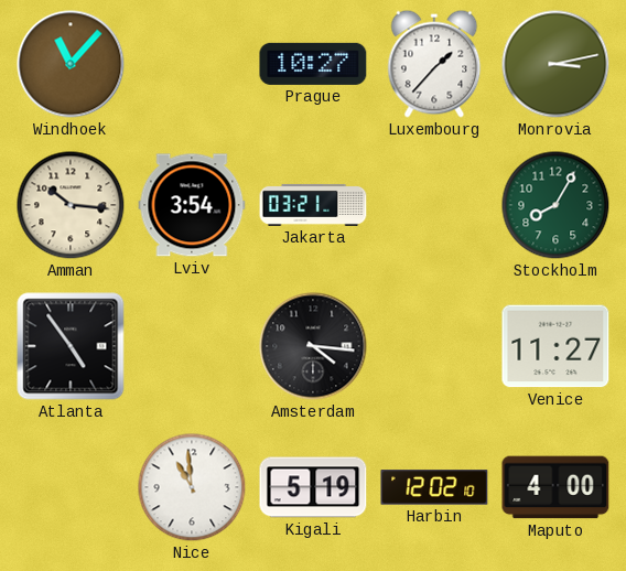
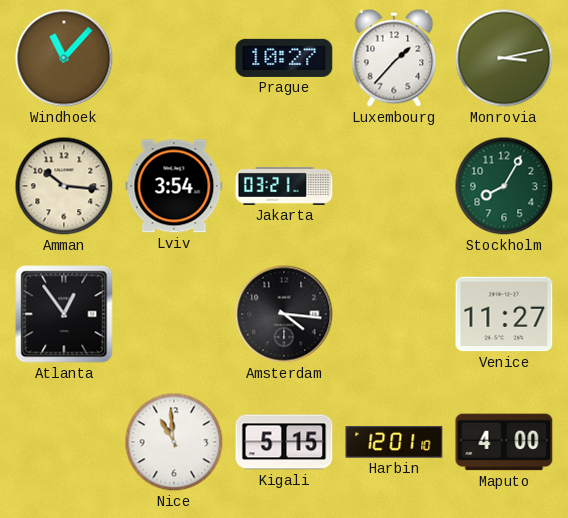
Atlanta: 4:54 -> 12:54 (64, 314)
Kigali: 5:19 -> 5:15 (284, 442)
Harbin: 12:02 -> 12:01 (394, 442)
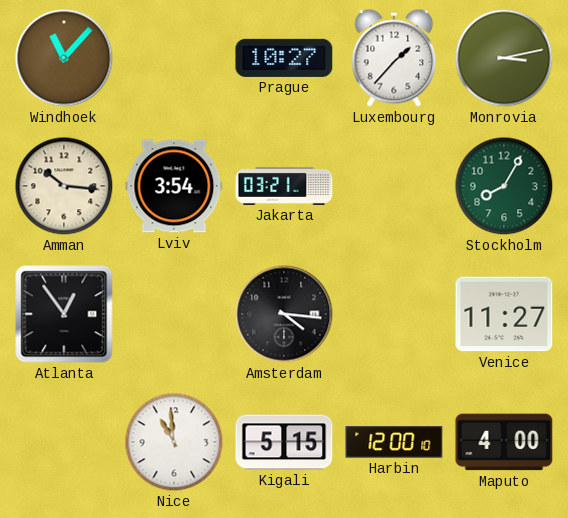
Harbin: 12:01 -> 12:00 (394, 442)
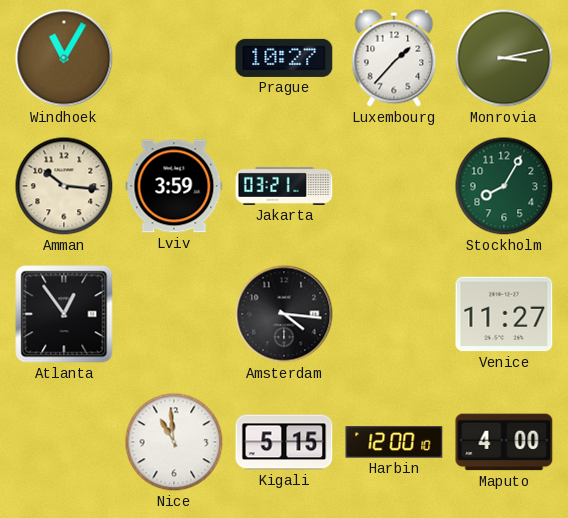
Windhoek: 11:07 -> 11:05 (64, 58)
Lviv: 3:54 -> 3:59 (174, 186)
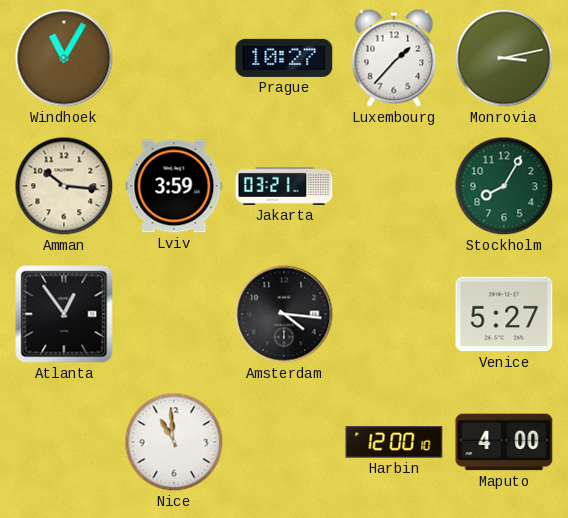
Venice: 11:27 -> 5:27 (504, 314)
Kigali: 5:15 -> none (284, 442)
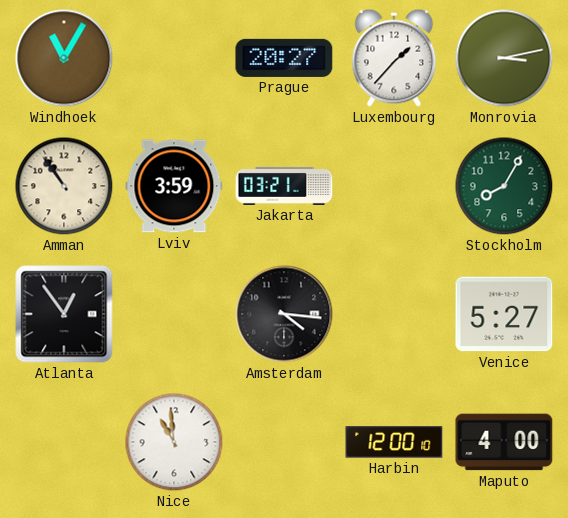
Prague: 10:27 -> 20:27 (284, 58)
Amman: 10:16 -> 10:54 (64, 186)
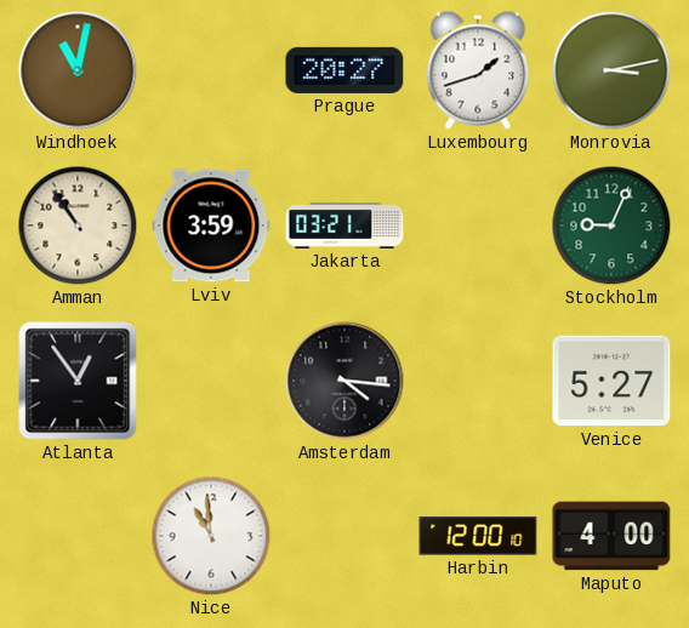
Windhoek: 11:05 -> 11:02 (78, 70)
Luxembourg: 1:37 -> 1:42 (478, 70)
Stockholm: 8:05 -> 9:04 (611, 225)
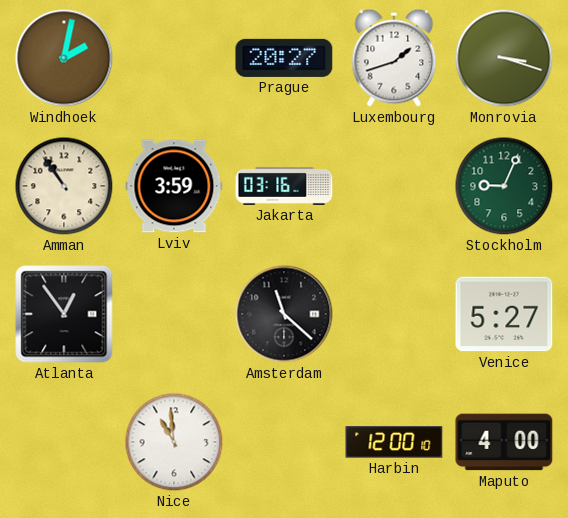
Windhoek: 11:02 -> 2:02 (64, 58)
Monrovia: 3:13 -> 3:18 (504, 58)
Jakarta: 03:21 -> 03:16 (284, 186)
Amsterdam: 4:16 -> 11:22 (284, 314)
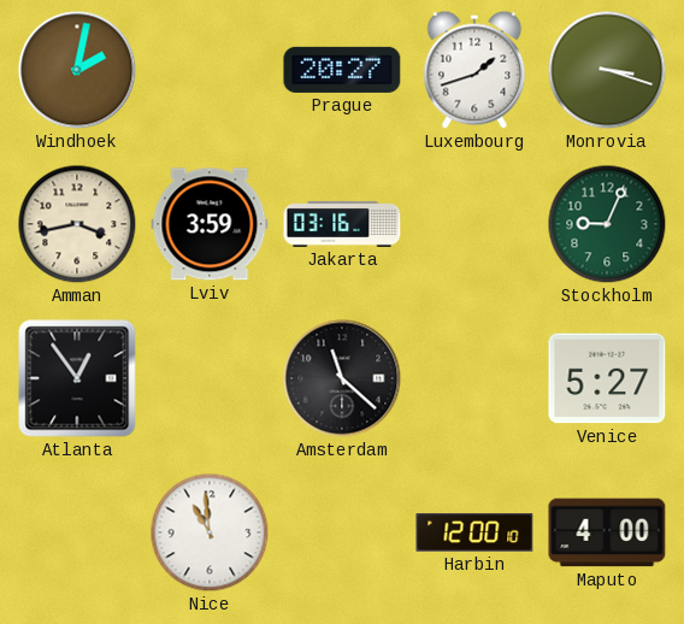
Amman: 10:54 -> 3:43 (77, 224)
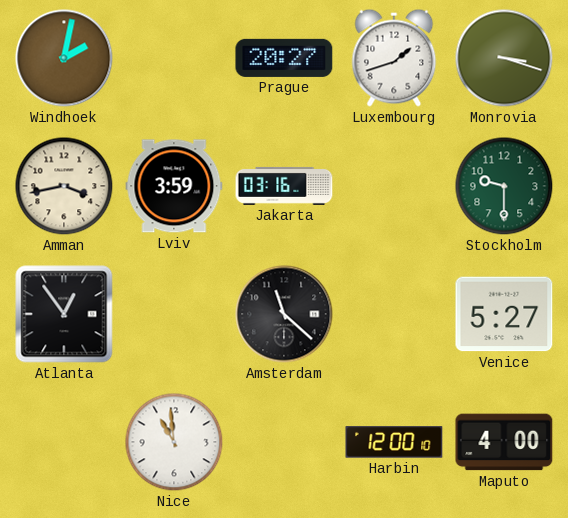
Stockholm: 9:04 -> 9:30 (504, 186)
